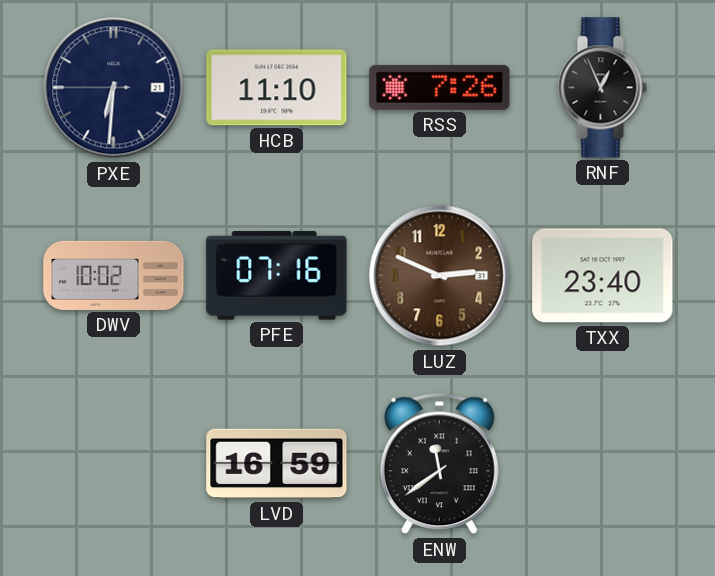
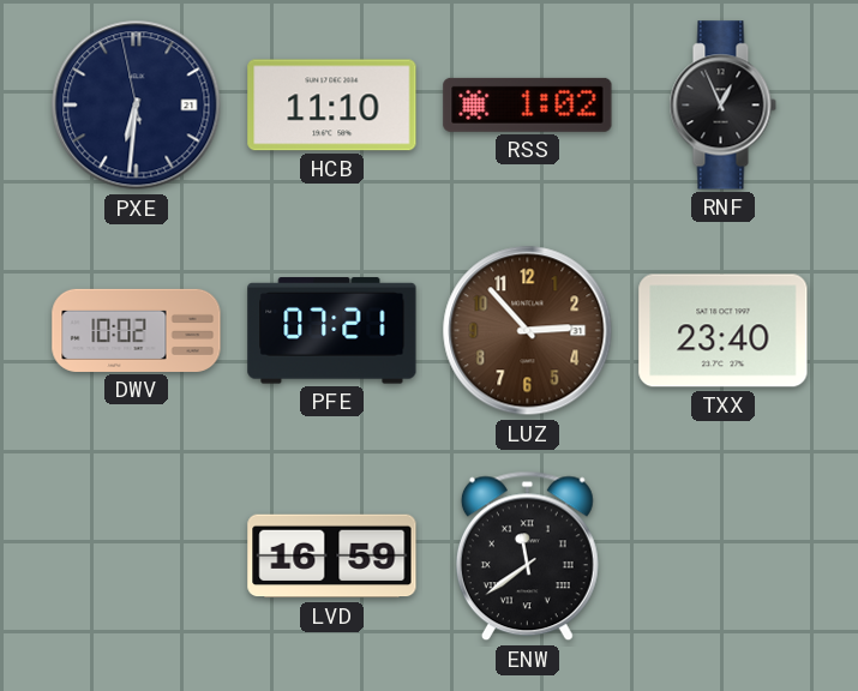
PXE: 6:30:45 -> 6:30:58 (137, 106)
RSS: 7:26 -> 1:02 (528, 104)
PFE: 07:16 -> 07:21 (332, 331)
LUZ: 2:49 -> 2:53 (528, 331)
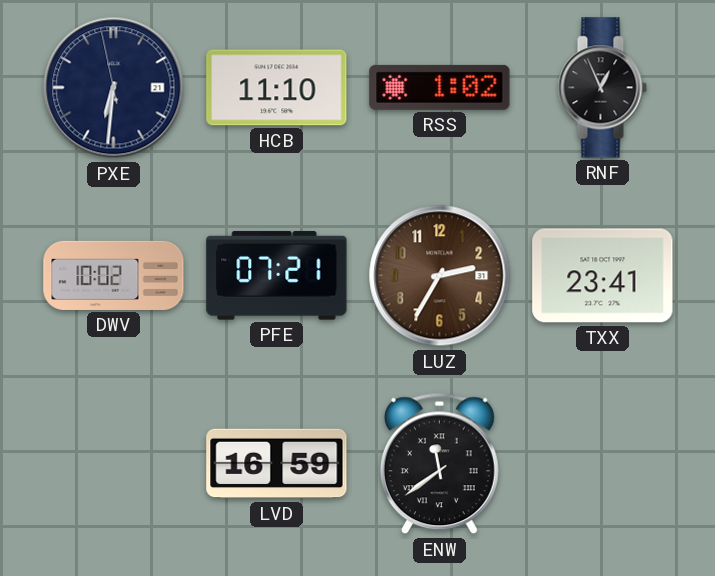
LUZ: 2:53 -> 2:35 (440, 276)
TXX: 23:40 -> 23:41 (603, 276)
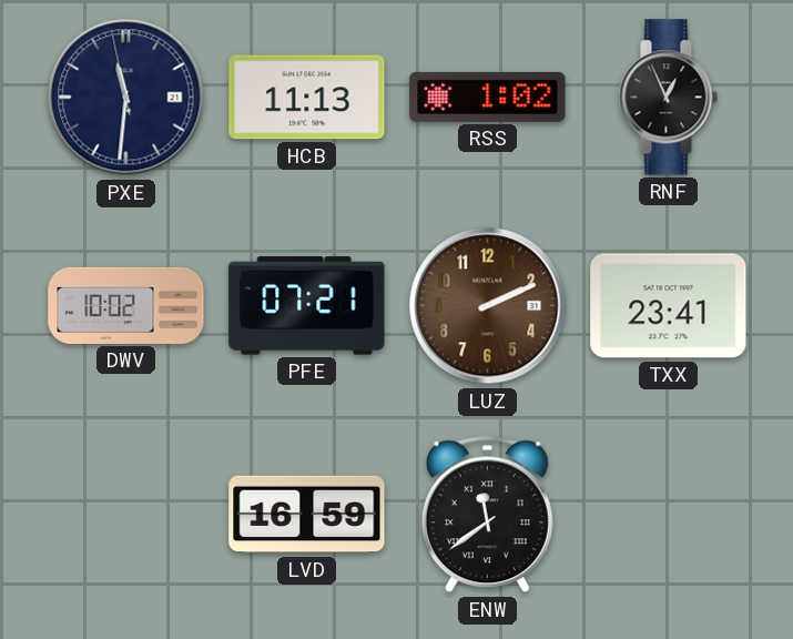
PXE: 6:30 -> 11:30 (126, 98)
HCB: 11:10 -> 11:13 (307, 98)
LUZ: 2:35 -> 2:11 (488, 306)
